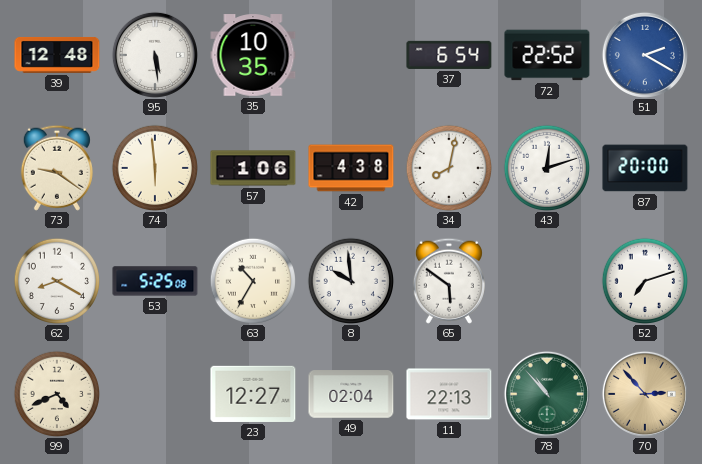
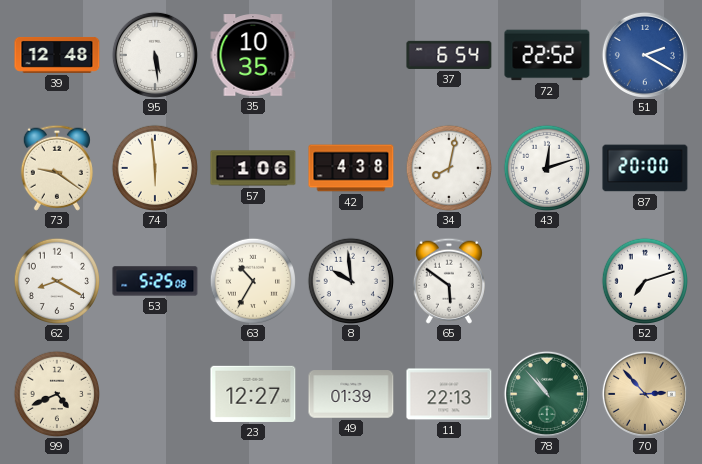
49: 02:04 -> 01:39 (351, 394)
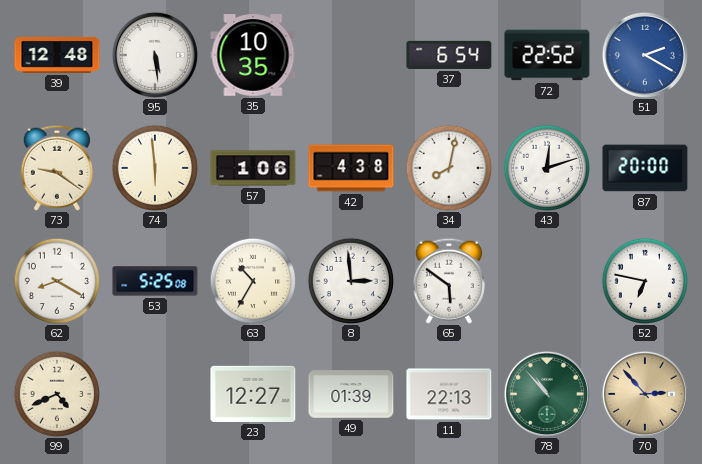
8: 9:59 -> 2:59 (350, 280)
52: 7:12 -> 6:47 (644, 280)
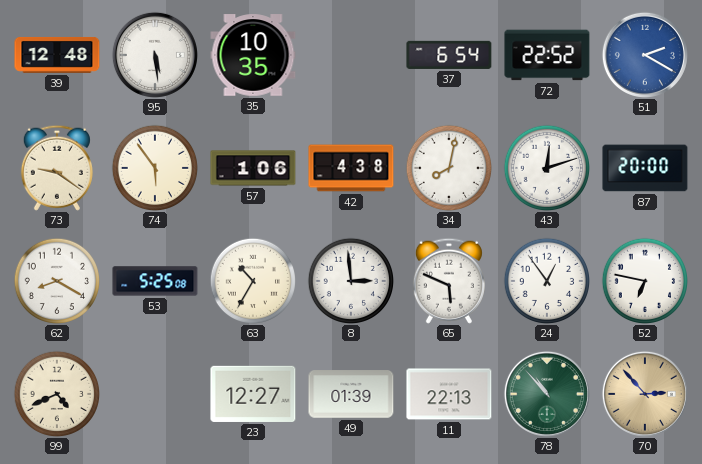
74: 5:59 -> 5:54 (154, 167)
65: 5:51 -> 5:49 (449, 281)
24: none -> 12:54 (546, 280)
